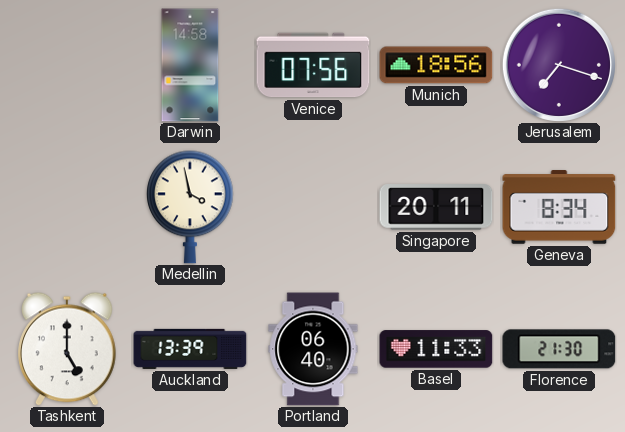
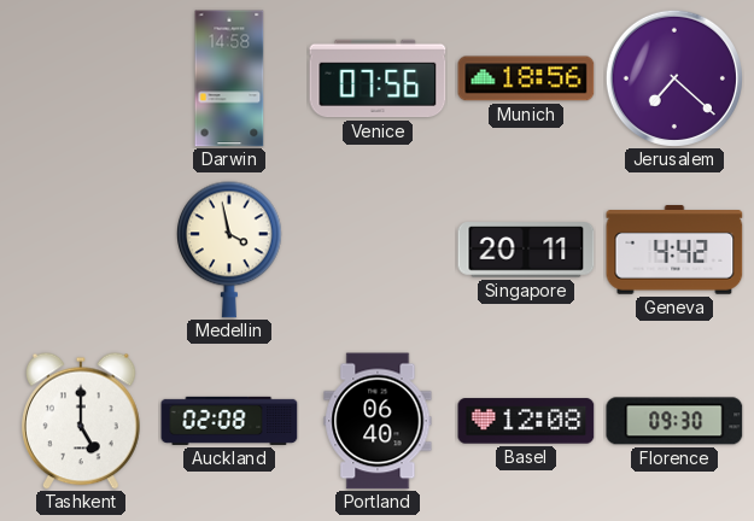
Jerusalem: 7:18 -> 7:22 (674, 78)
Geneva: 8:34 -> 4:42 (674, 250)
Auckland: 13:39 -> 02:08 (229, 421)
Basel: 11:33 -> 12:08 (526, 421)
Florence: 21:30 -> 09:30 (674, 421)
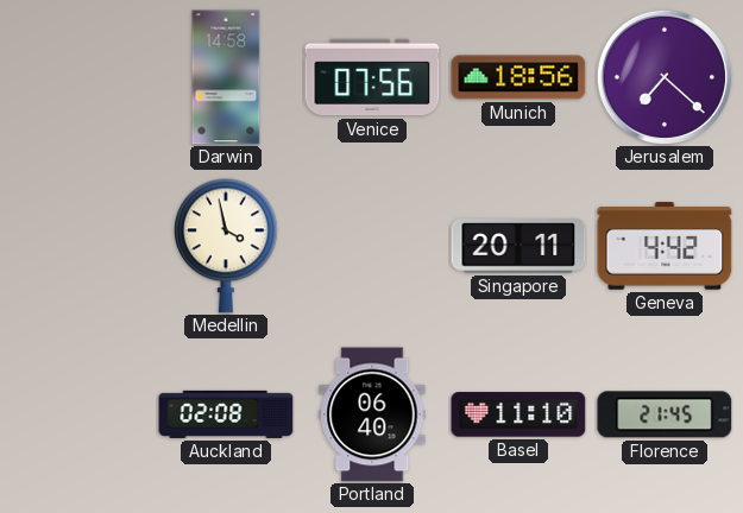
Tashkent: 5:00 -> none (82, 421)
Basel: 12:08 -> 11:10 (518, 414)
Florence: 09:30 -> 21:45 (665, 414)
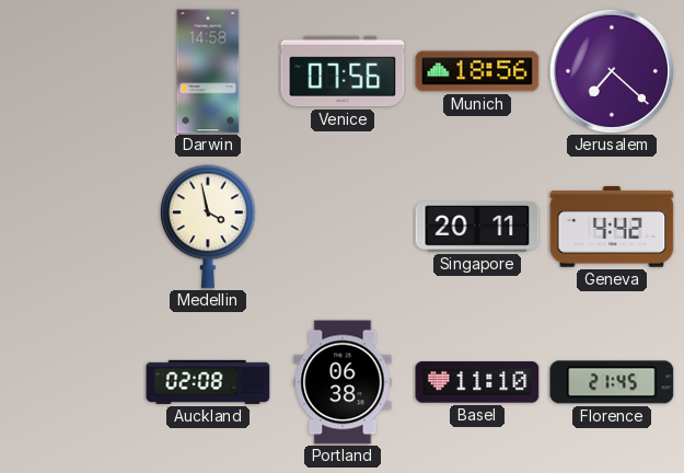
Portland: 06:40 -> 06:38 (343, 382)
